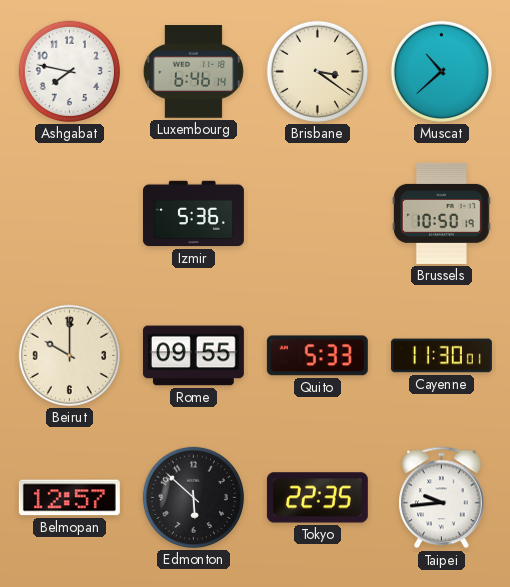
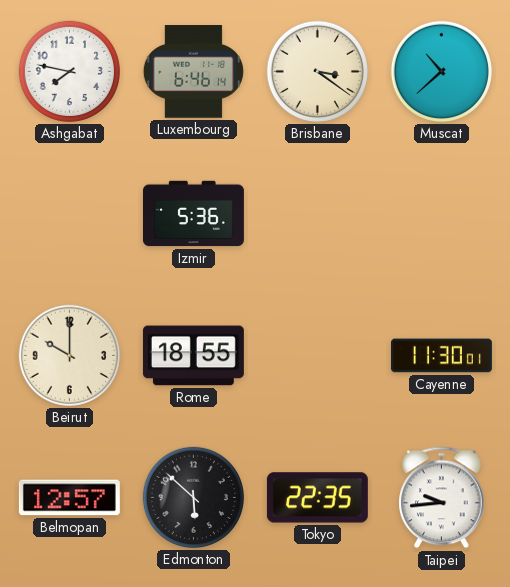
Brussels: 10:50 -> none (441, 213)
Rome: 09:55 -> 18:55 (193, 356)
Quito: 5:33 -> none (317, 356)
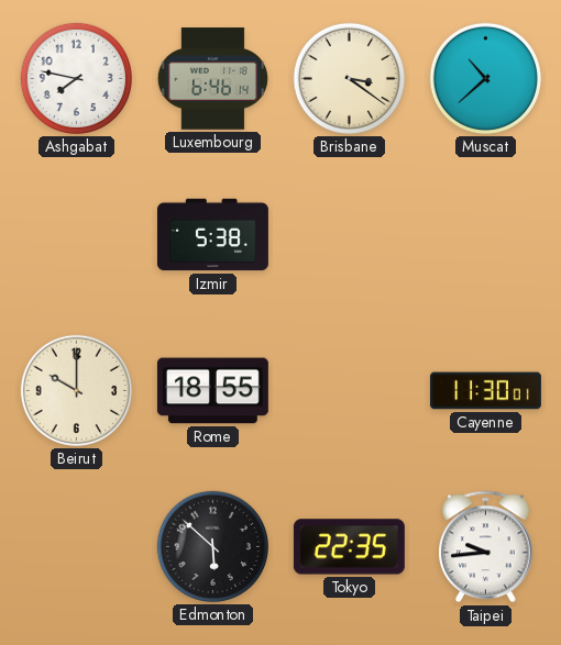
Izmir: 5:36 -> 5:38 (212, 235)
Belmopan: 12:57 -> none (69, 498)
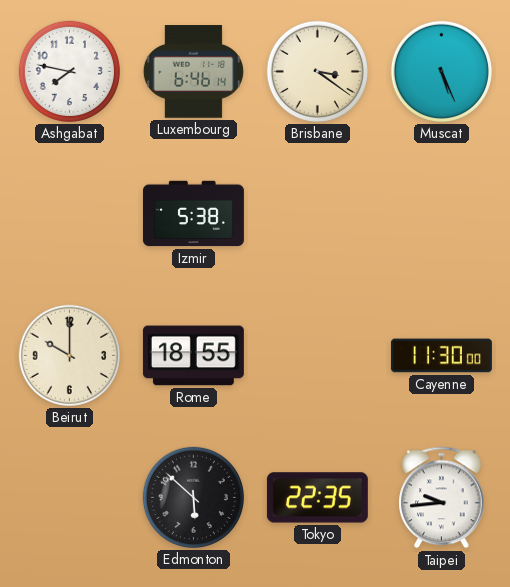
Muscat: 10:38 -> 5:26 (441, 71)
Cayenne: 11:30:01 -> 11:30:00 (441, 356)
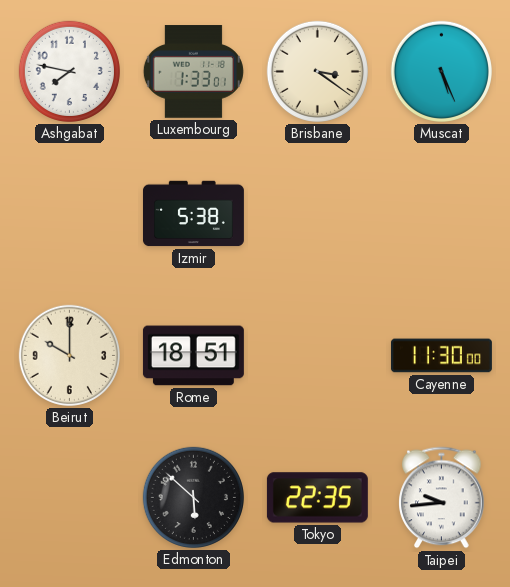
Luxembourg: 6:46 -> 1:33 (193, 72)
Rome: 18:55 -> 18:51 (193, 356)
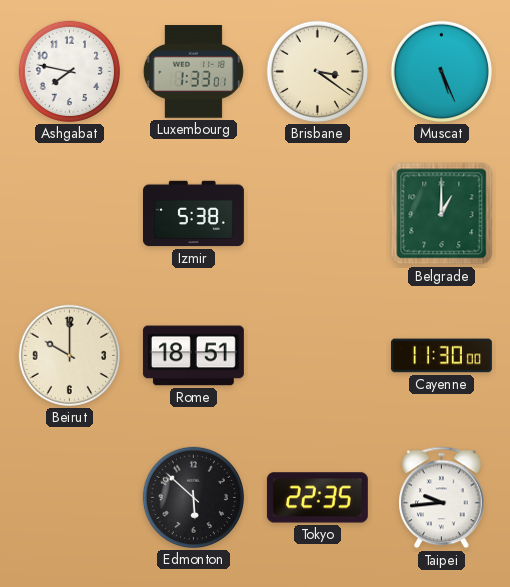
Belgrade: none -> 1:00 (442, 214)
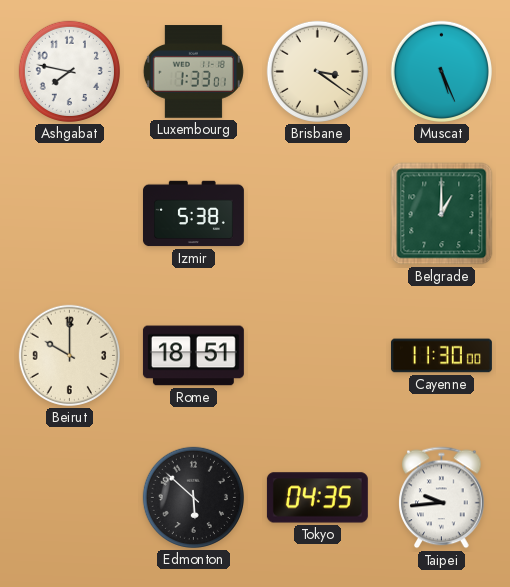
Tokyo: 22:35 -> 04:35 (317, 498)
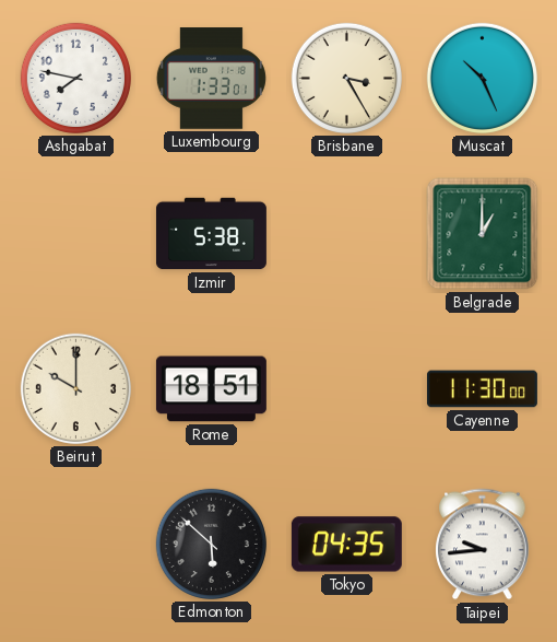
Brisbane: 3:21 -> 3:25 (346, 78)
Muscat: 5:26 -> 10:26 (482, 78)
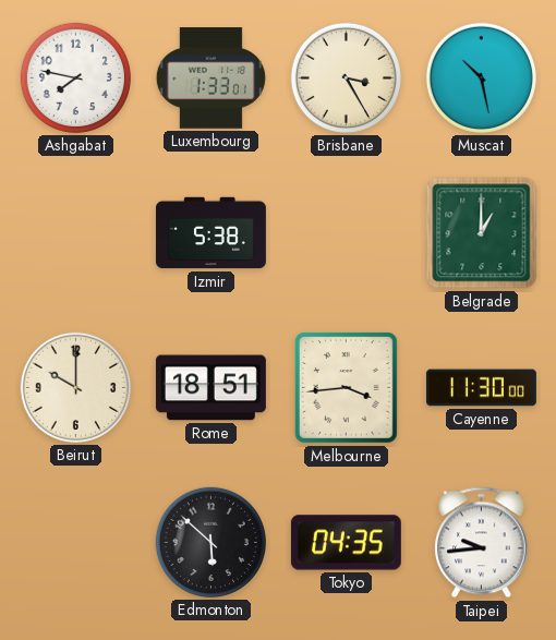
Muscat: 10:26 -> 10:28 (481, 77)
Melbourne: none -> 3:44 (346, 387)
